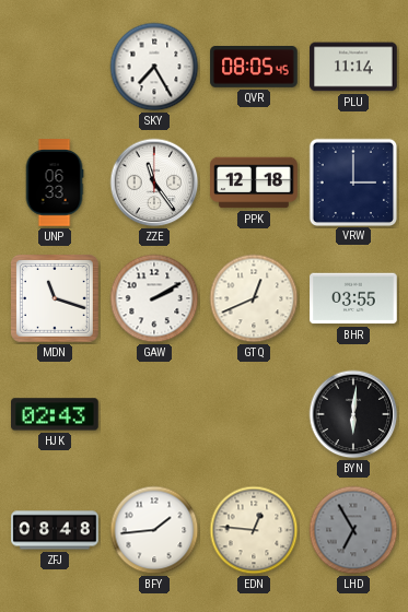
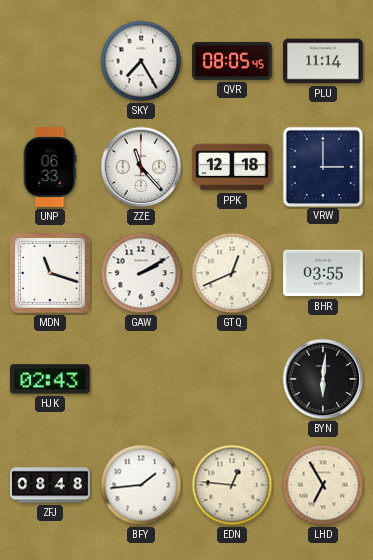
ZZE: 11:24 -> 11:23 (141, 167)
LHD dial: grey -> cream (323, 485)
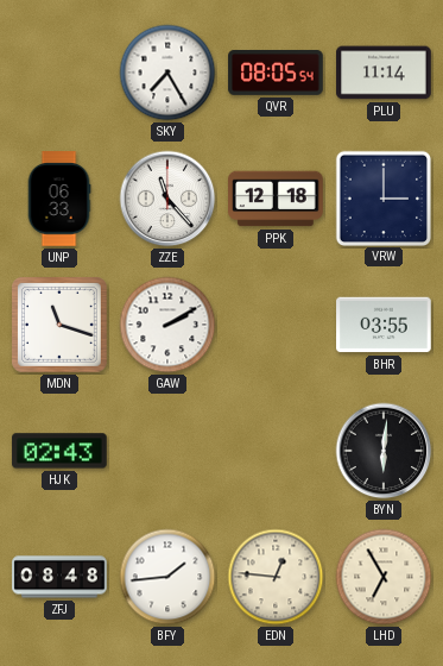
QVR: 08:05:45 -> 08:05:54 (276, 74)
GTQ: 12:41 -> none (232, 273)
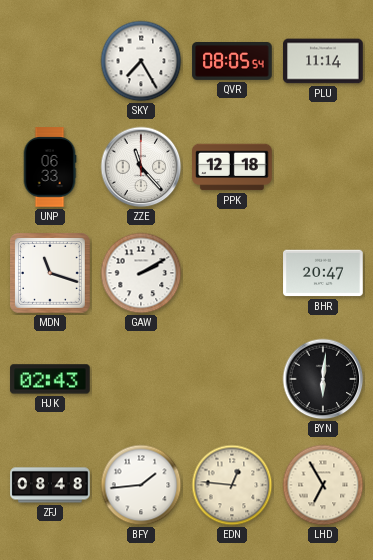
VRW: 3:00 -> none (382, 197)
BHR: 03:55 -> 20:47 (323, 273)
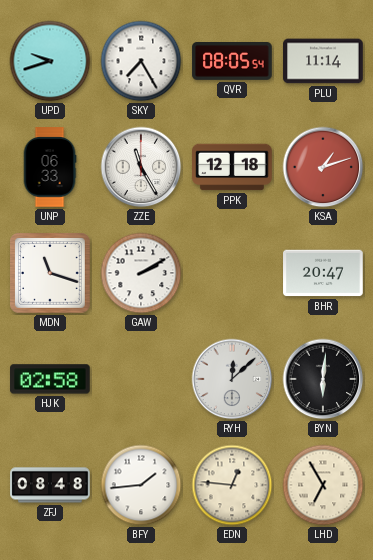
UPD: none -> 9:42 (50, 61)
ZZE: 11:23 -> 11:25 (141, 167)
KSA: none -> 1:12 (323, 167)
HJK: 02:43 -> 02:58 (50, 379)
RYH: none -> 12:08 (232, 379)
